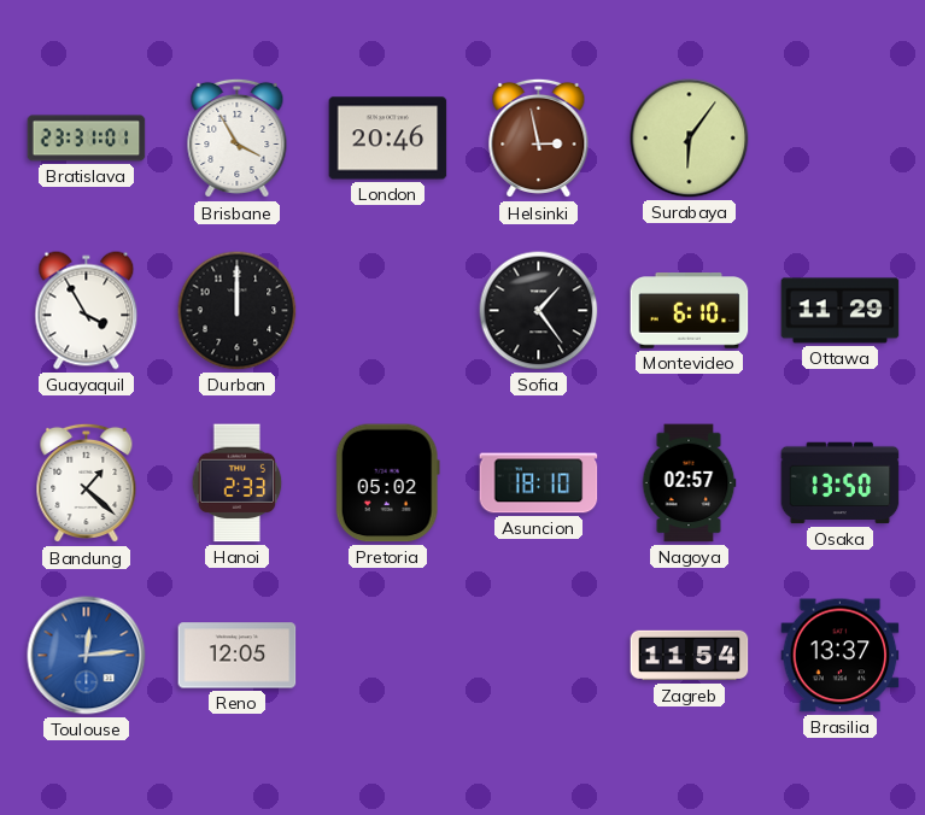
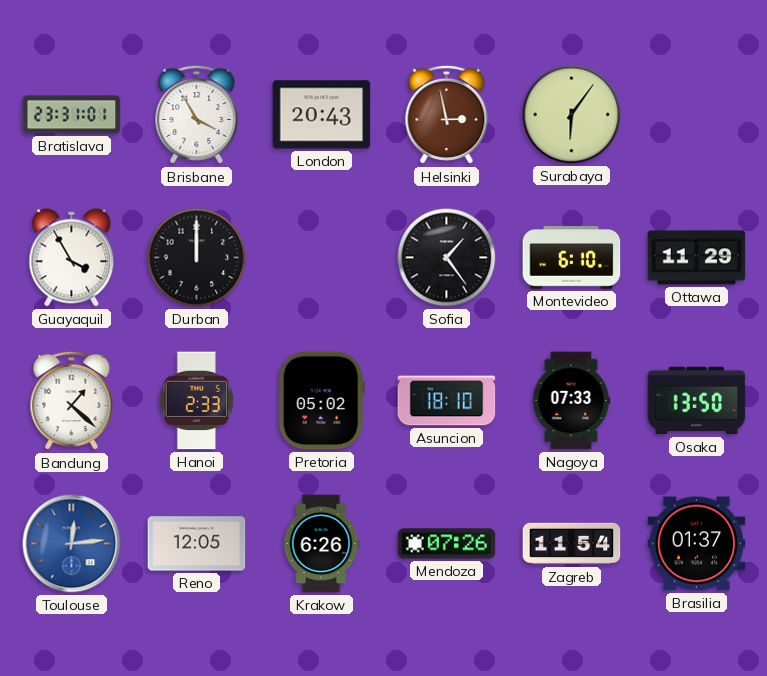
London: 20:46 -> 20:43 (322, 115)
Nagoya: 02:57 -> 07:33 (571, 401)
Krakow: none -> 6:26 (321, 544)
Mendoza: none -> 07:26 (447, 544)
Brasilia: 13:37 -> 01:37 (697, 544)
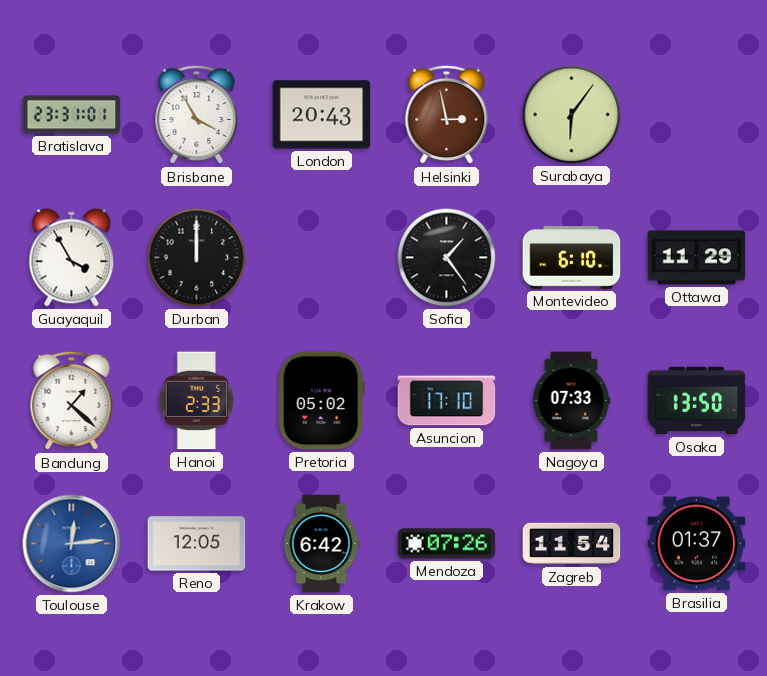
Asuncion: 18:10 -> 17:10 (447, 401)
Krakow: 6:26 -> 6:42 (321, 544)
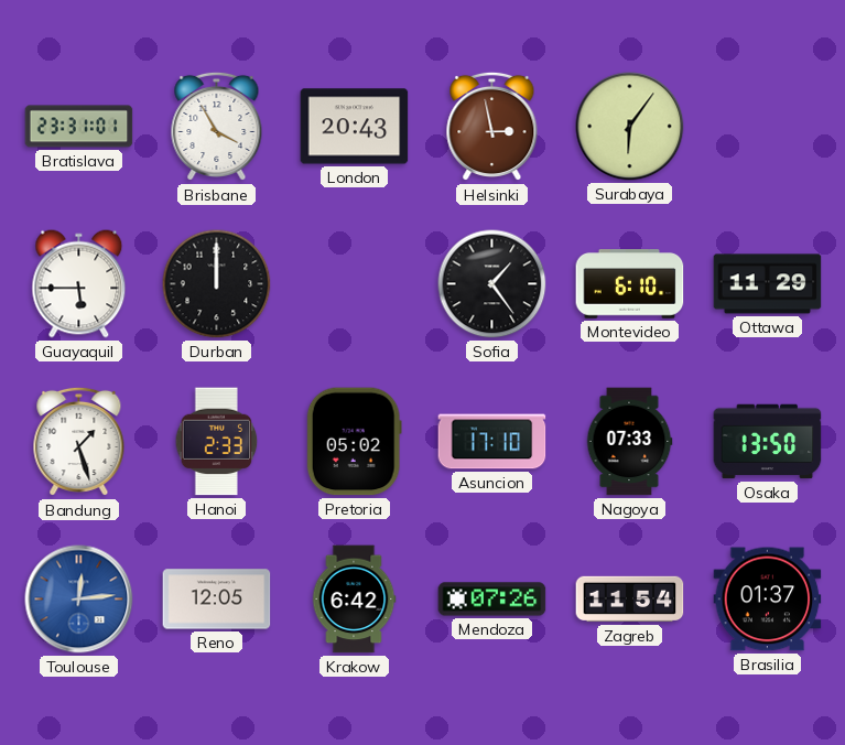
Guayaquil: 3:55 -> 5:45 (79, 284)
Bandung: 1:22 -> 1:27 (79, 442)
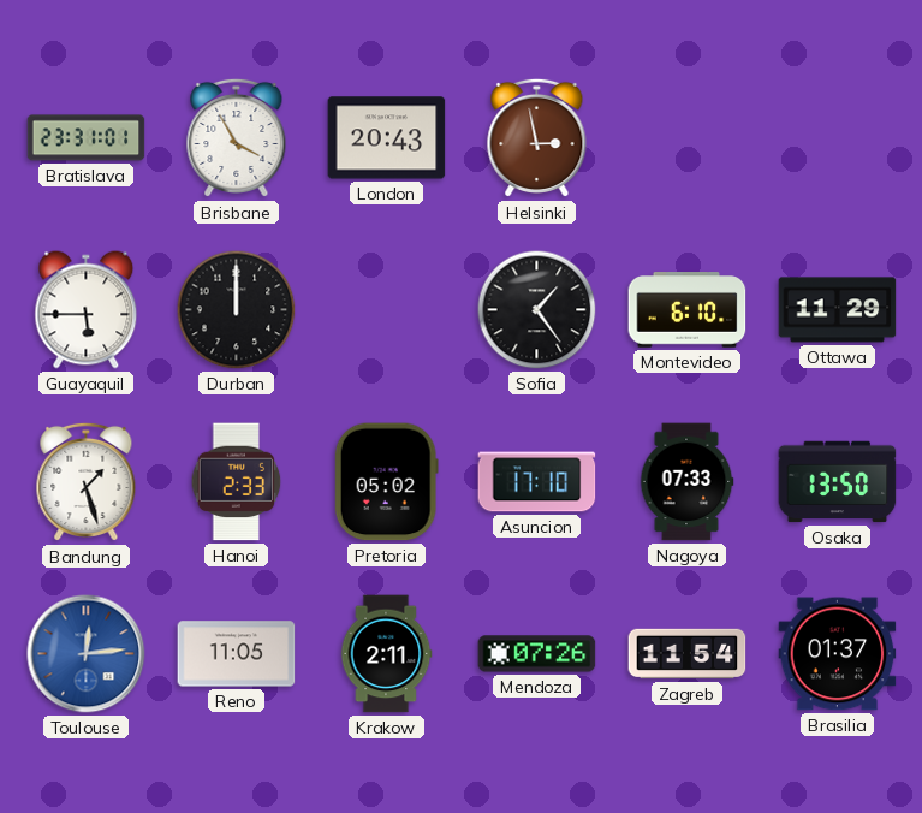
Surabaya: 6:06 -> none (630, 127)
Reno: 12:05 -> 11:05 (237, 654)
Krakow: 6:42 -> 2:11 (386, 654)
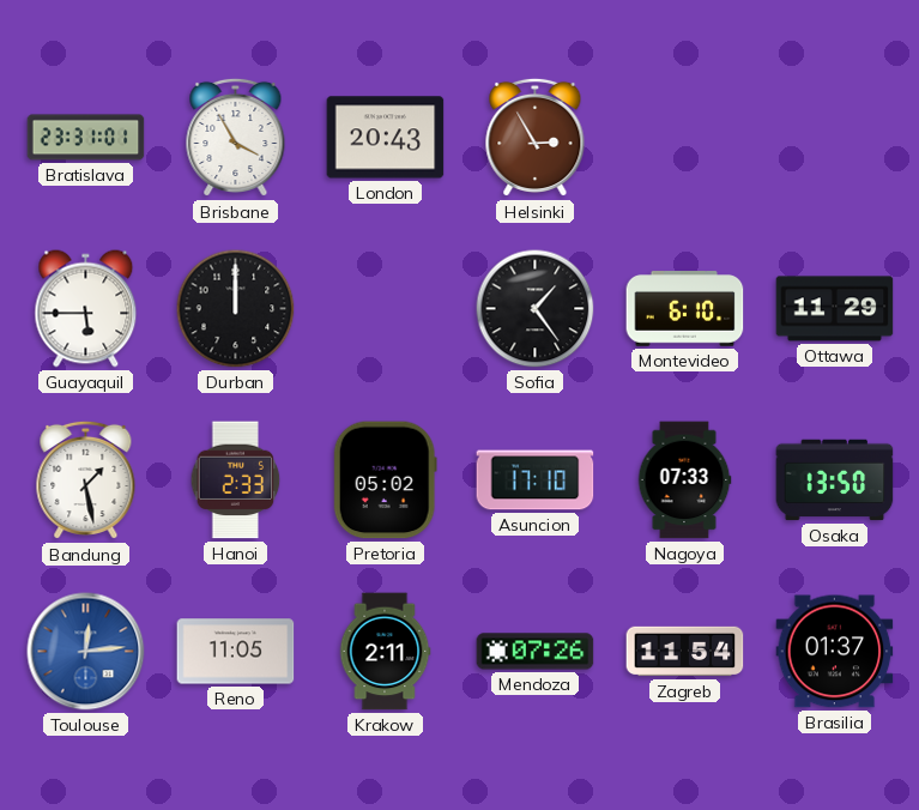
Helsinki: 2:58 -> 2:55 (536, 138)
Bandung: 1:27 -> 1:28 (86, 480)
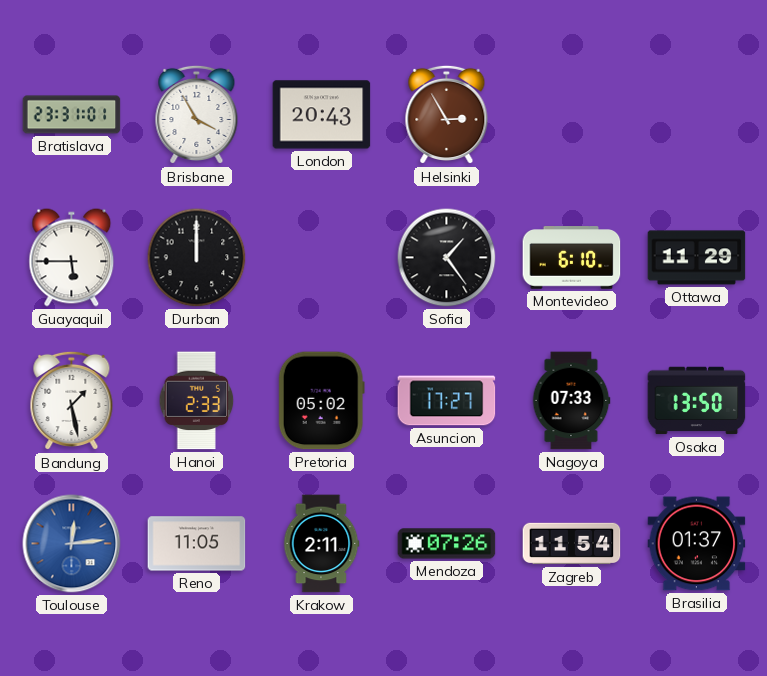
Asuncion: 17:10 -> 17:27 (447, 401)
